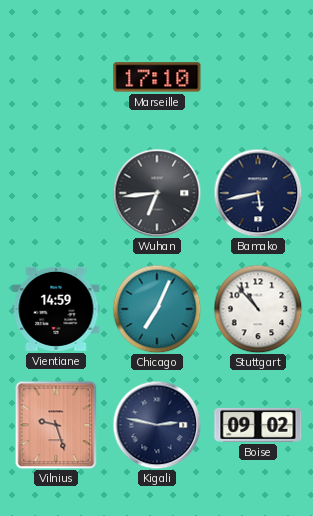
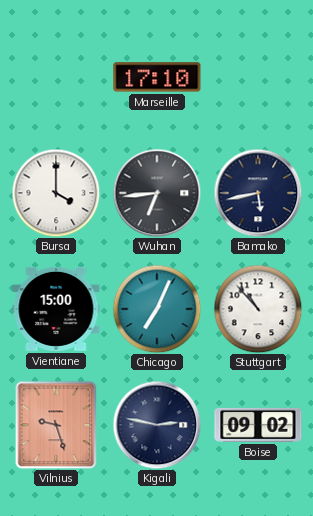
Bursa: none -> 4:00 (56, 193)
Vientiane: 14:59 -> 15:00 (56, 309)
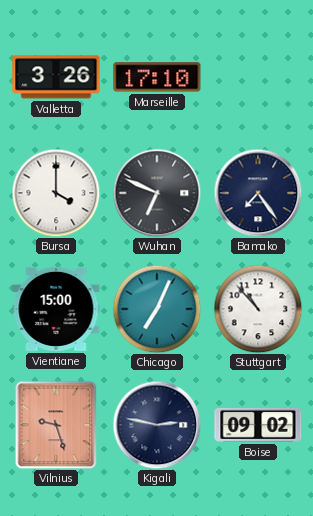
Valletta: none -> 3:26 (56, 77)
Wuhan: 6:44 -> 6:49 (157, 193)
Bamako: 5:43 -> 7:24 (258, 193)
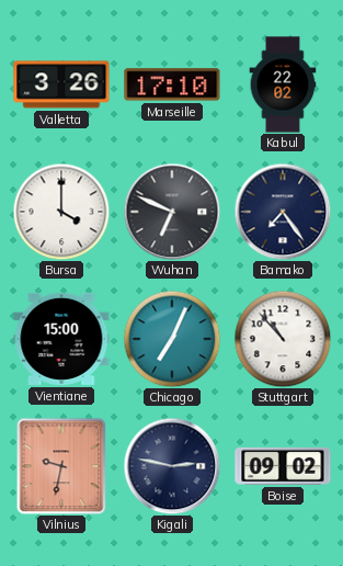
Kabul: none -> 22:02 (283, 84)
Vilnius: 9:27 -> 9:32 (61, 466)
